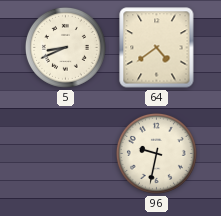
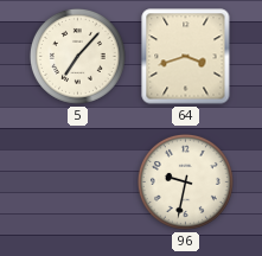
5: 8:41 -> 7:07 (77, 56)
64: 4:39 -> 3:42 (186, 57)
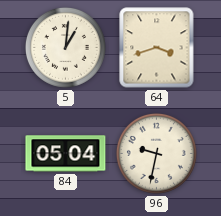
5: 7:07 -> 1:01 (65, 47)
84: none -> 05:04 (66, 154)
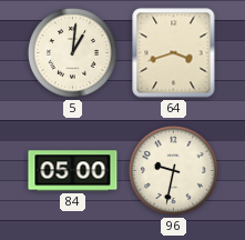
84: 05:04 -> 05:00 (73, 171)
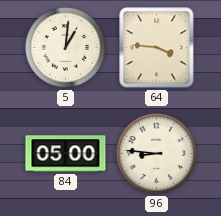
64: 3:42 -> 3:46 (157, 48)
96: 9:32 -> 8:46 (156, 153)
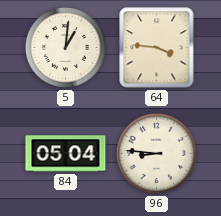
84: 05:00 -> 05:04 (66, 154)
